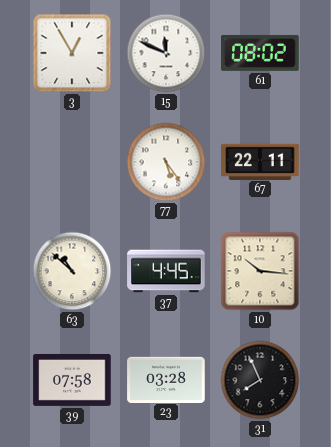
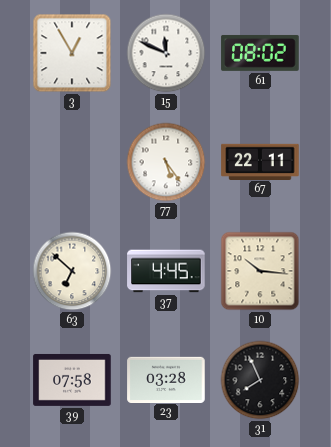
63: 10:52 -> 6:52 (72, 271)
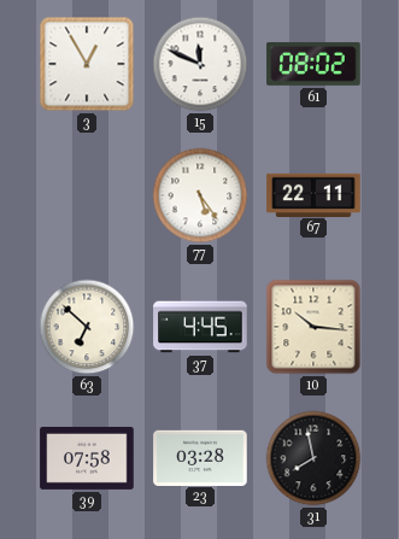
31: 7:56 -> 7:58 (313, 458)
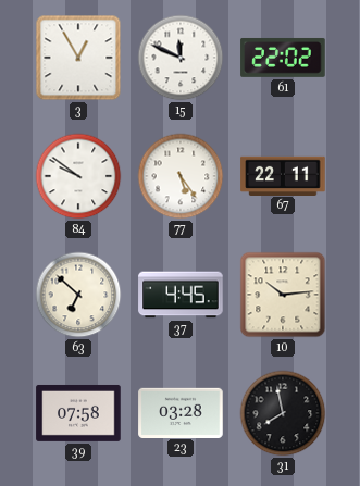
61: 08:02 -> 22:02 (283, 58)
84: none -> 9:51 (78, 176)
10: 10:16 -> 10:14 (283, 295)
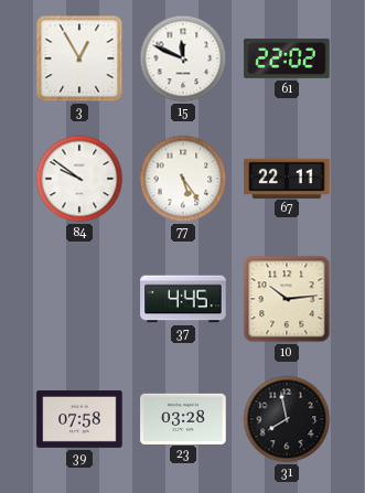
63: 6:52 -> none (78, 295)
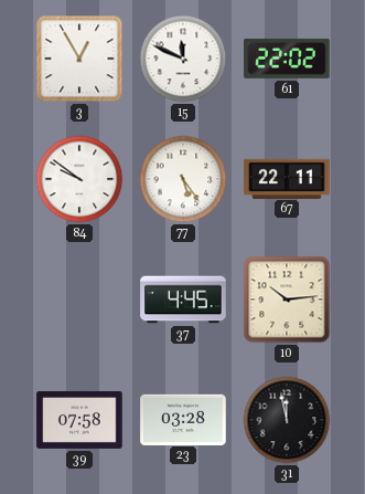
31: 7:58 -> 11:58 (287, 420)
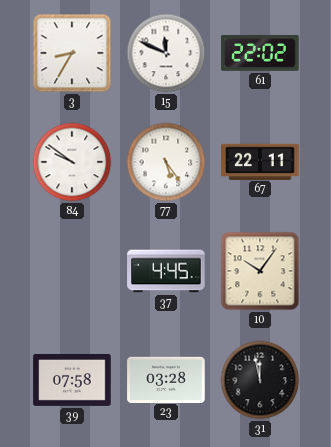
3: 12:55 -> 8:35 (72, 53)
10: 10:14 -> 10:06 (260, 271)
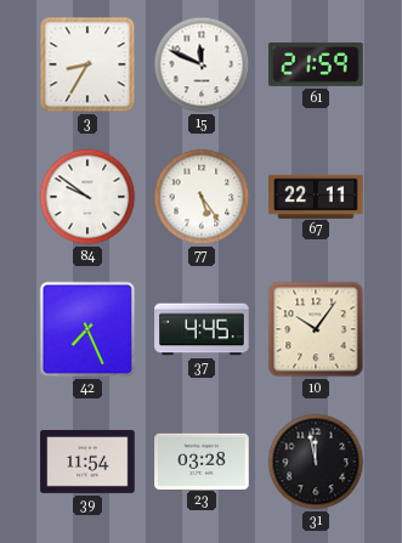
61: 22:02 -> 21:59 (316, 64)
42: none -> 7:26 (87, 329)
39: 07:58 -> 11:54 (87, 462)
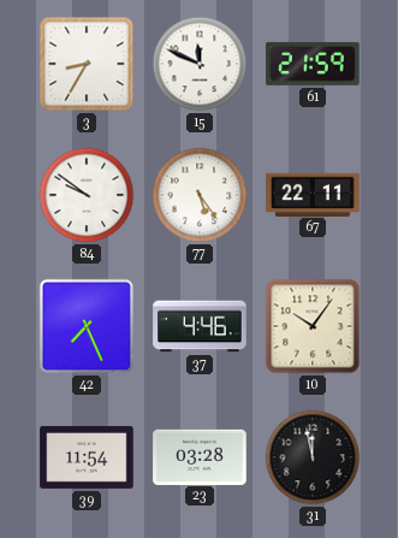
37: 4:45 -> 4:46 (200, 326)
